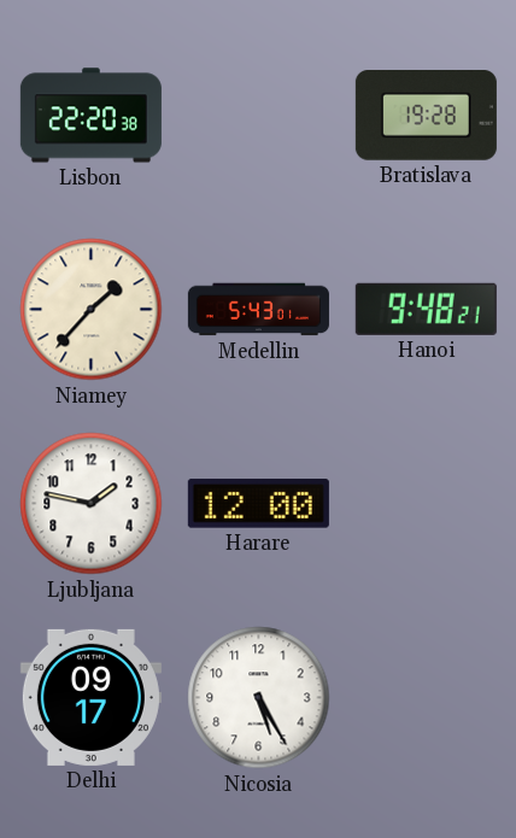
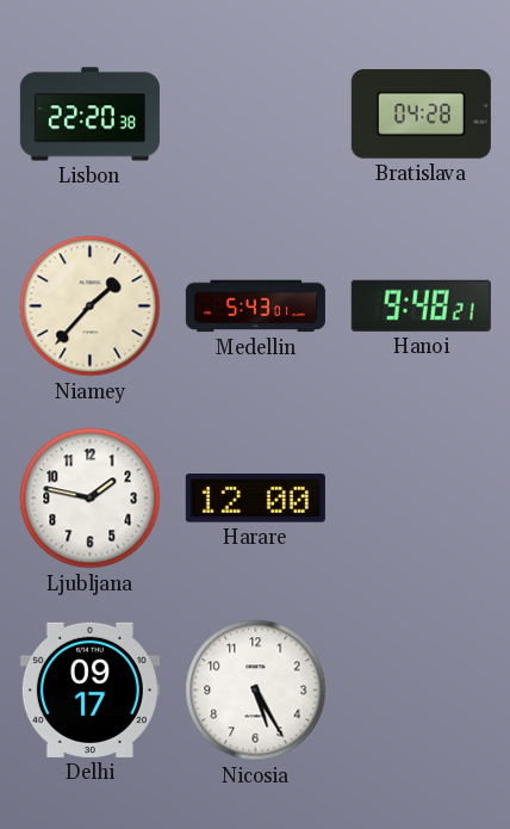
Bratislava: 19:28 -> 04:28 (421, 115)
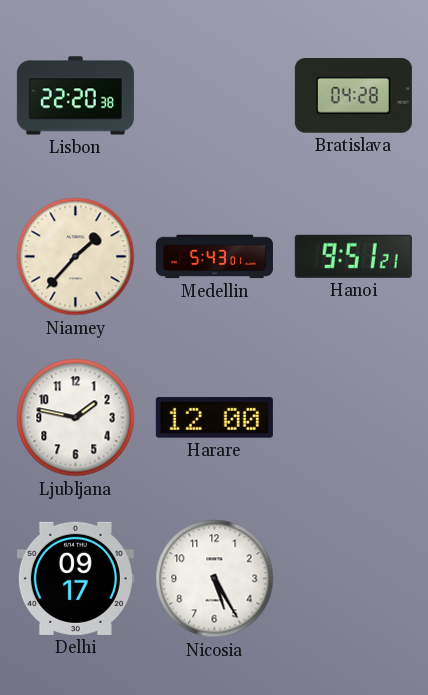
Hanoi: 9:48 -> 9:51 (353, 256)
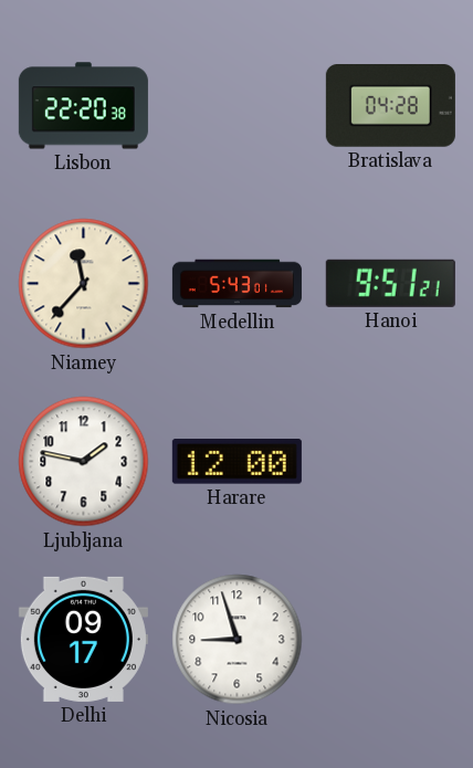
Niamey: 1:37 -> 11:37 (84, 284)
Nicosia: 5:25 -> 8:57 (238, 640)
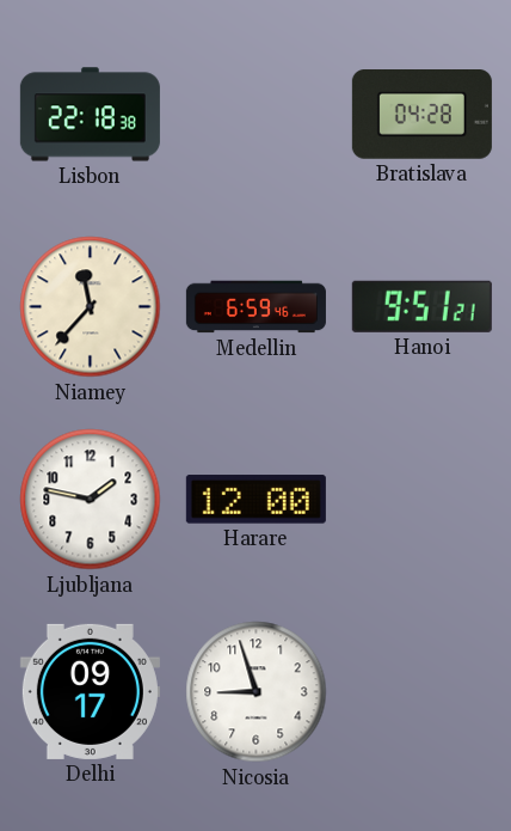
Lisbon: 22:20 -> 22:18 (90, 115)
Medellin: 5:43 -> 6:59 (255, 307)
